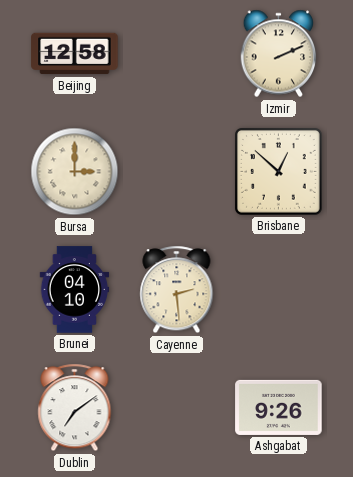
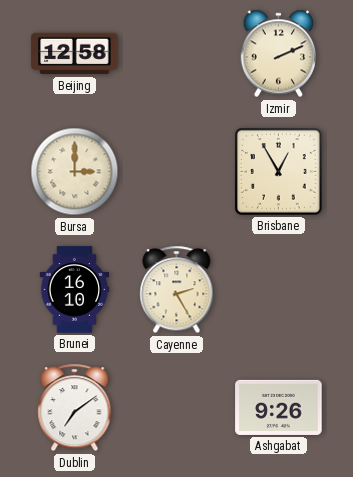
Brisbane: 12:52 -> 12:55 (279, 172)
Brunei: 04:10 -> 16:10 (75, 290)
Cayenne: 2:29 -> 2:25 (177, 290)
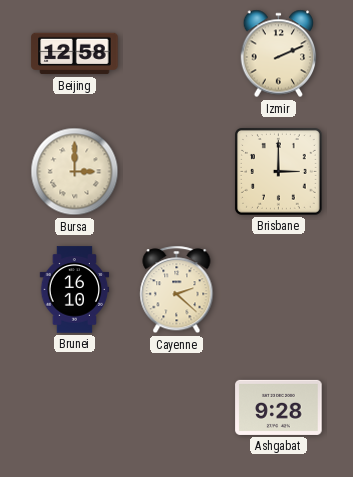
Brisbane: 12:55 -> 3:00 (279, 172)
Cayenne: 2:25 -> 2:22 (177, 290)
Dublin: 7:09 -> none (75, 408)
Ashgabat: 9:26 -> 9:28 (279, 407)
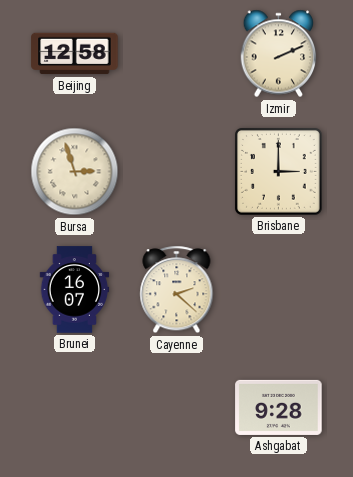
Bursa: 3:00 -> 2:57 (75, 172)
Brunei: 16:10 -> 16:07 (75, 290)
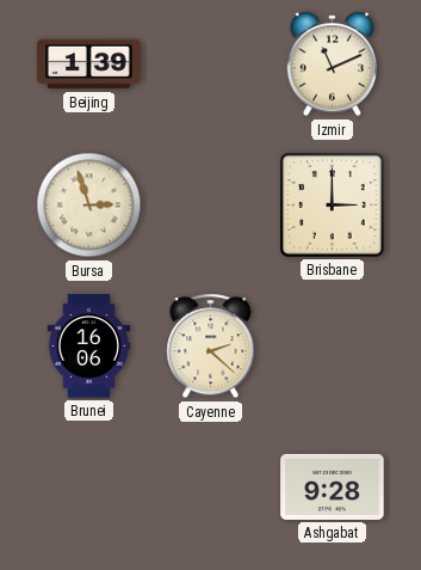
Beijing: 12:58 -> 1:39 (89, 65)
Izmir: 2:11 -> 11:11 (333, 65)
Brunei: 16:07 -> 16:06 (89, 347)
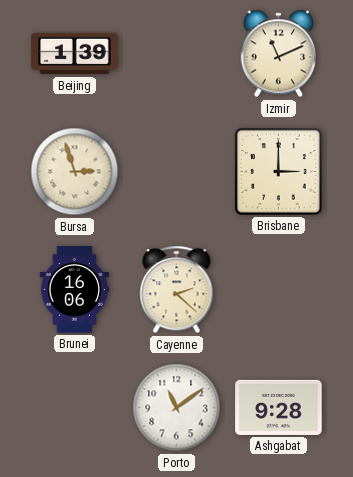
Porto: none -> 11:09 (177, 408)
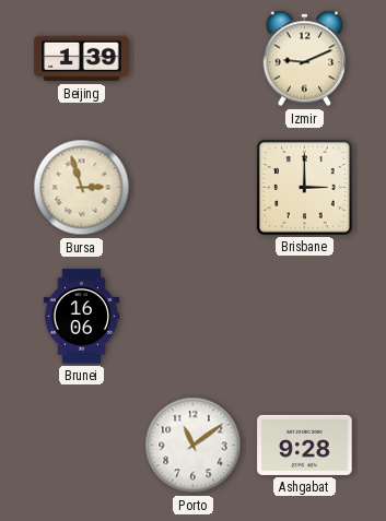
Izmir: 11:11 -> 9:11 (305, 59)
Cayenne: 2:22 -> none (177, 290)
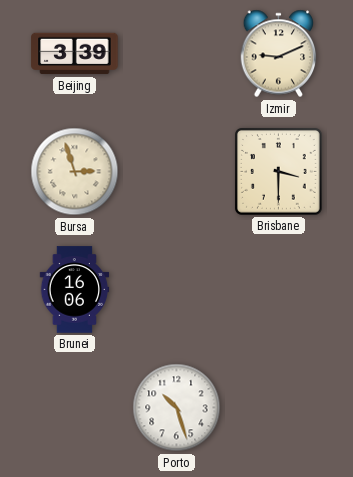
Beijing: 1:39 -> 3:39 (75, 54)
Brisbane: 3:00 -> 3:30 (279, 172)
Porto: 11:09 -> 10:27 (177, 408)
Ashgabat: 9:28 -> none (305, 445)
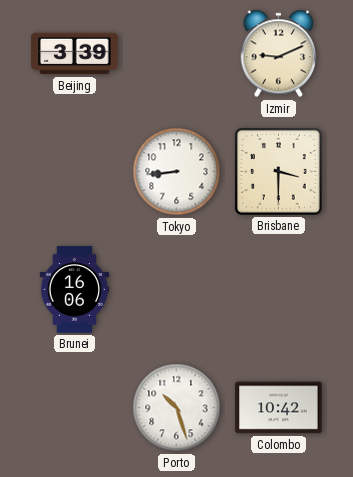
Bursa: 2:57 -> none (75, 172)
Tokyo: none -> 8:44 (177, 172)
Colombo: none -> 10:42 (279, 408)
